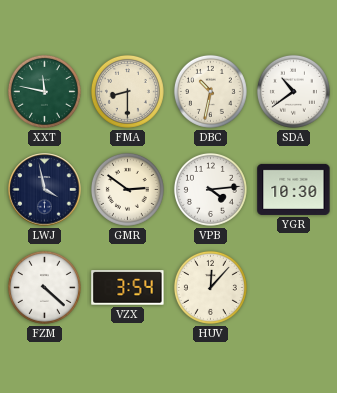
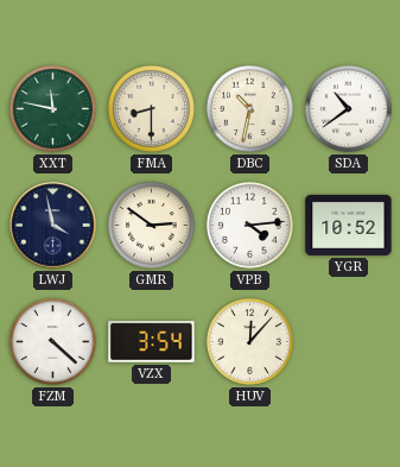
YGR: 10:30 -> 10:52 (349, 225)
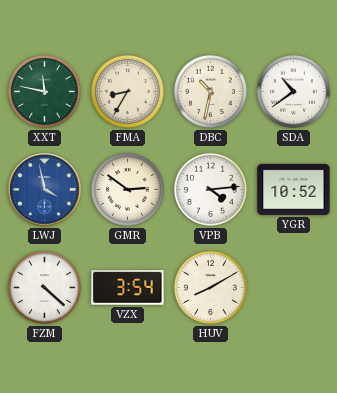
FMA: 8:30 -> 8:35 (127, 91)
LWJ dial: navy -> blue (45, 190)
HUV: 12:07 -> 8:10 (210, 287)
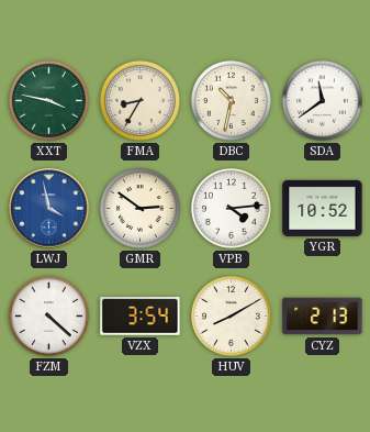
XXT: 11:47 -> 3:47 (48, 100)
SDA: 10:39 -> 11:39 (322, 100)
CYZ: none -> 2:13 (323, 317)
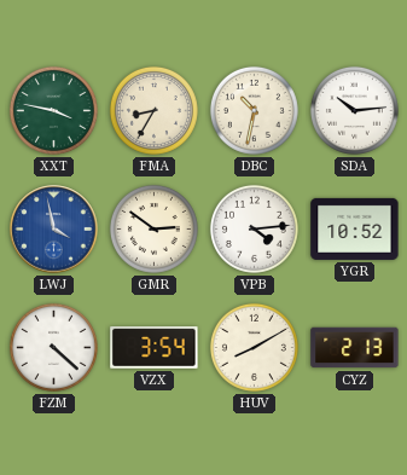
SDA: 11:39 -> 10:14 (354, 110)
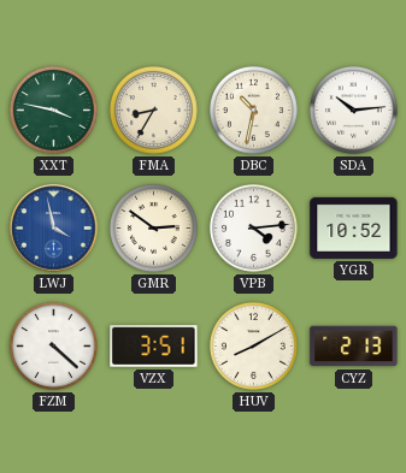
VZX: 3:54 -> 3:51 (154, 347)
